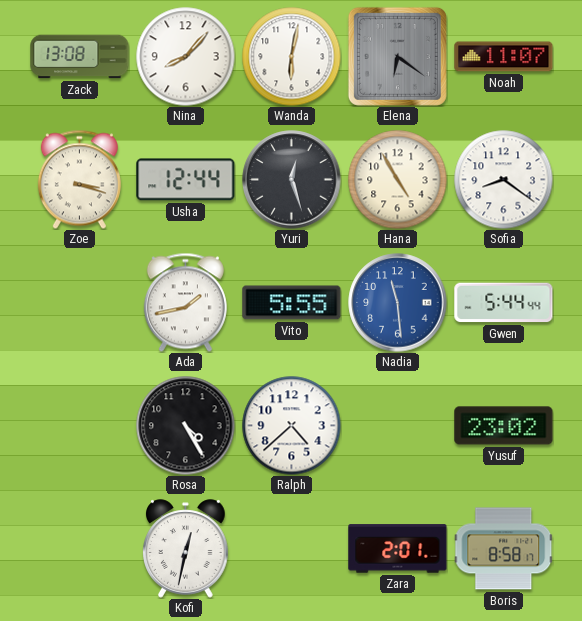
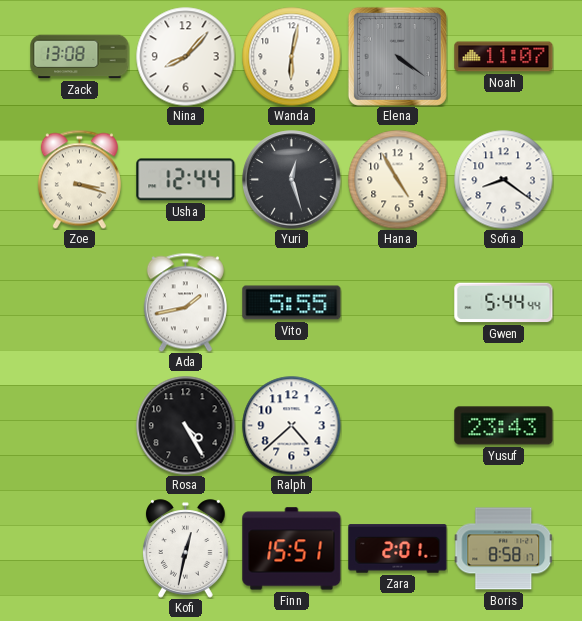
Elena: 6:21 -> 4:21 (397, 56)
Nadia: 11:29 -> none (398, 303)
Yusuf: 23:02 -> 23:43 (504, 426)
Finn: none -> 15:51 (292, 549)
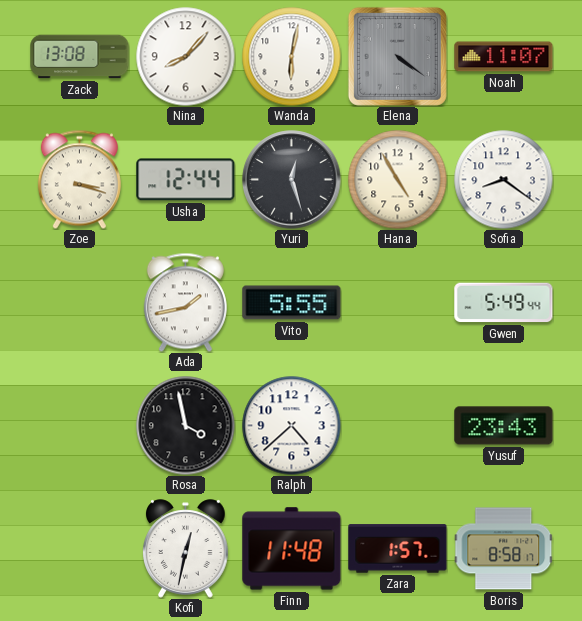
Gwen: 5:44 -> 5:49 (504, 303)
Rosa: 4:25 -> 3:58 (186, 426)
Finn: 15:51 -> 11:48 (292, 549)
Zara: 2:01 -> 1:57 (398, 549)
